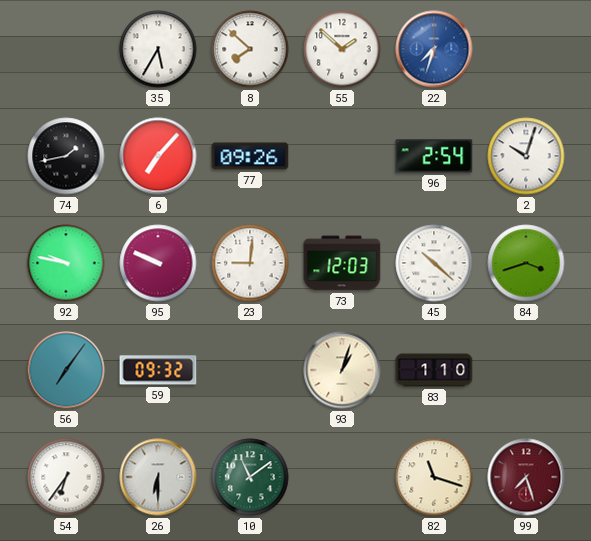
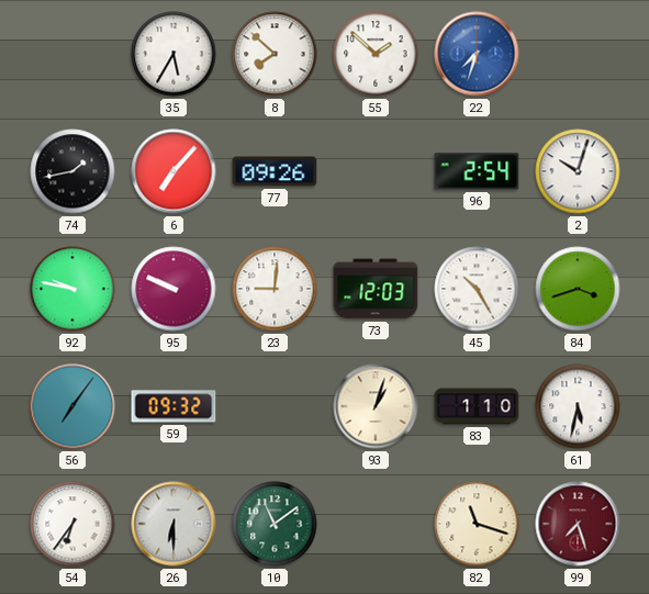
45: 10:22 -> 10:25 (477, 289)
61: none -> 5:32 (578, 406)
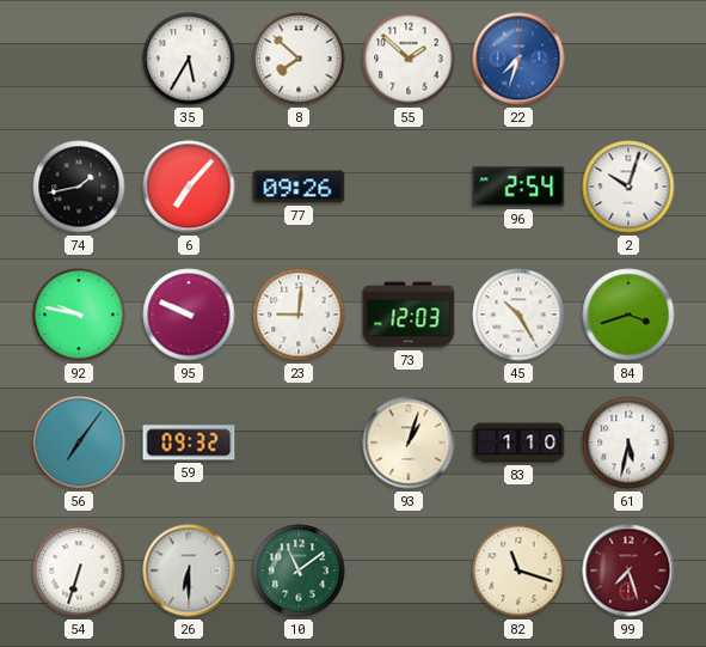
54: 6:36 -> 6:33 (79, 570)
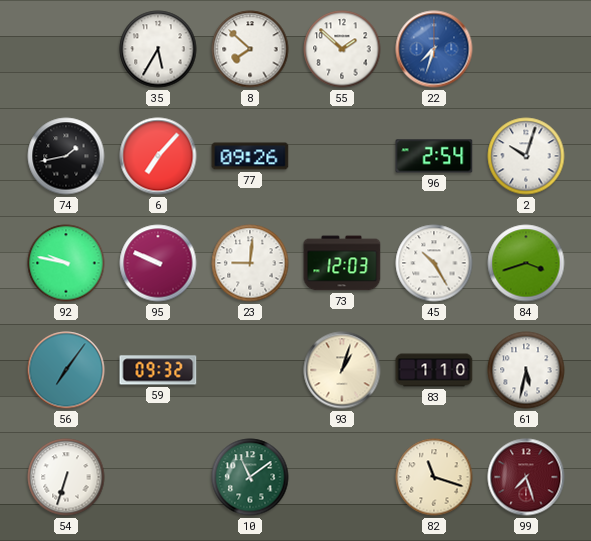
26: 6:30 -> none (189, 570)
